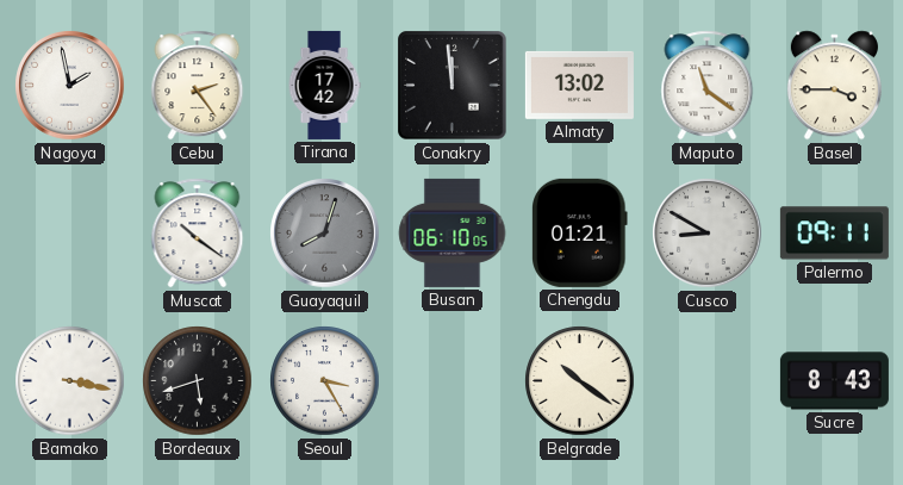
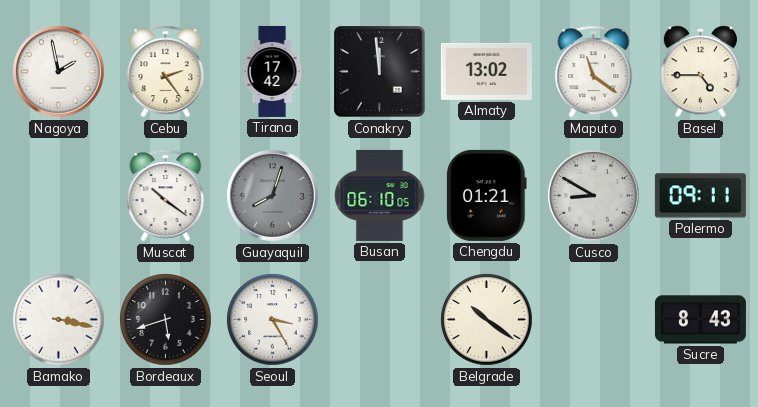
Basel: 3:45 -> 4:45 (700, 72)
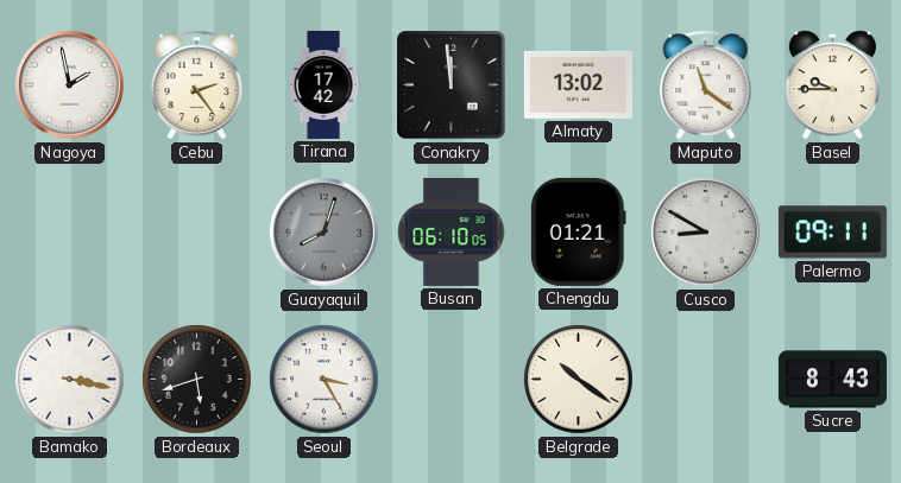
Basel: 4:45 -> 9:45 (832, 85)
Muscat: 10:21 -> none (166, 196)
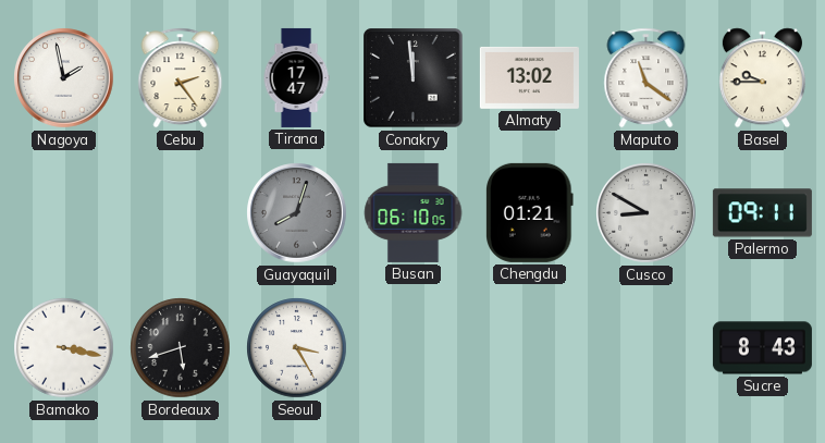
Tirana: 17:42 -> 17:47 (296, 77)
Belgrade: 10:21 -> none (579, 380)
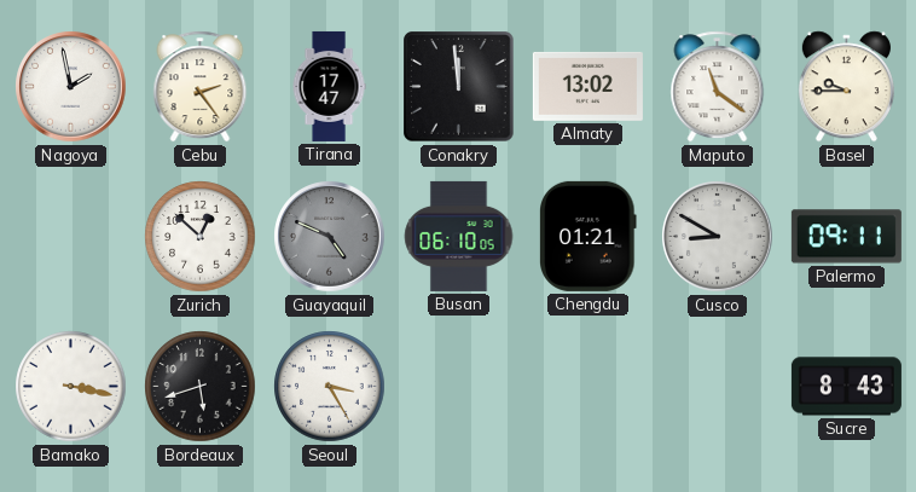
Zurich: none -> 12:52 (201, 237)
Guayaquil: 8:03 -> 4:49 (330, 237)
